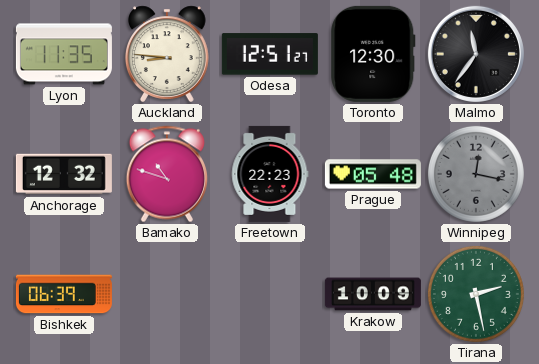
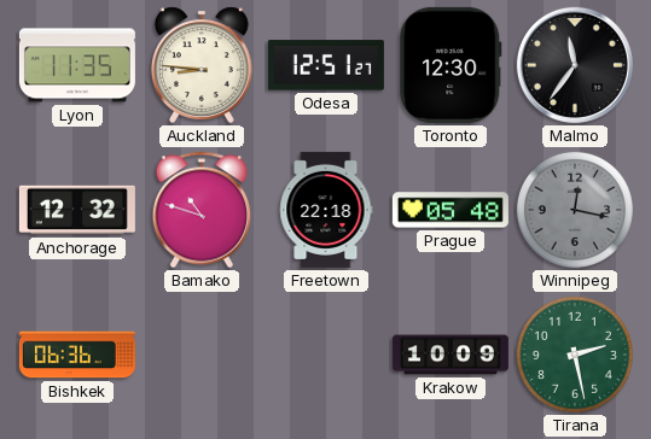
Freetown: 22:23 -> 22:18 (326, 210)
Bishkek: 06:39 -> 06:36 (77, 355)
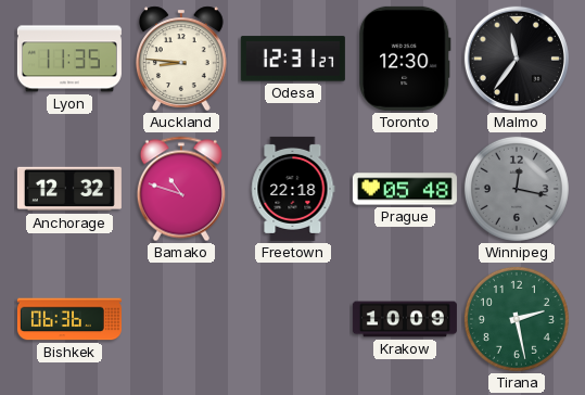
Odesa: 12:51 -> 12:31 (293, 59)
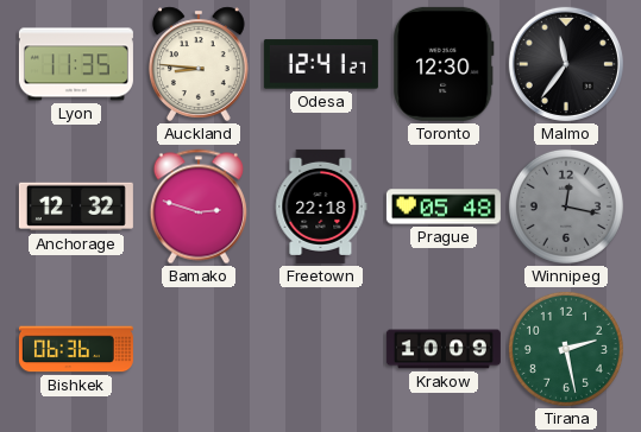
Odesa: 12:31 -> 12:41 (321, 64)
Bamako: 10:48 -> 2:48 (199, 207)
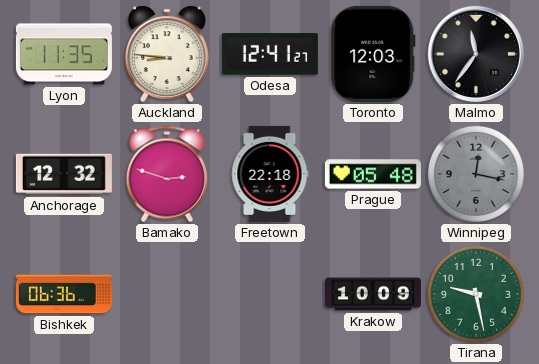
Toronto: 12:30 -> 12:03 (373, 54)
Tirana: 2:28 -> 9:28 (476, 294)
